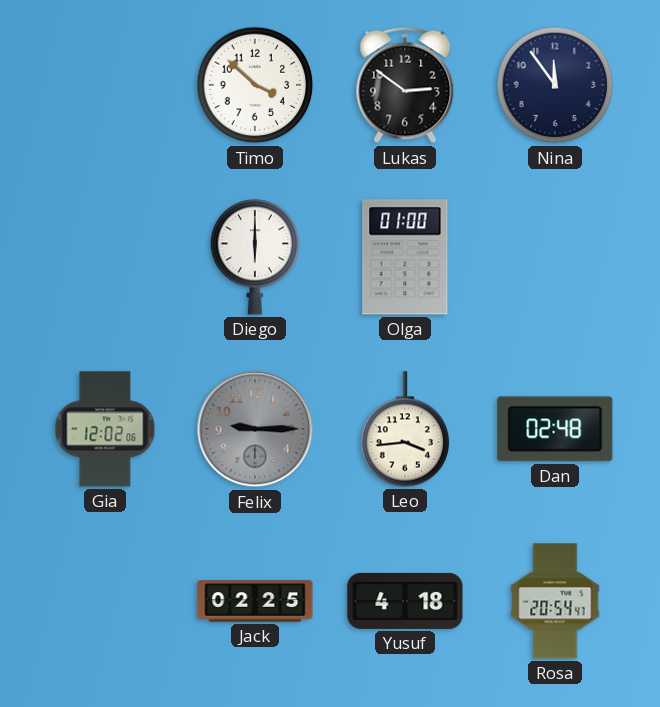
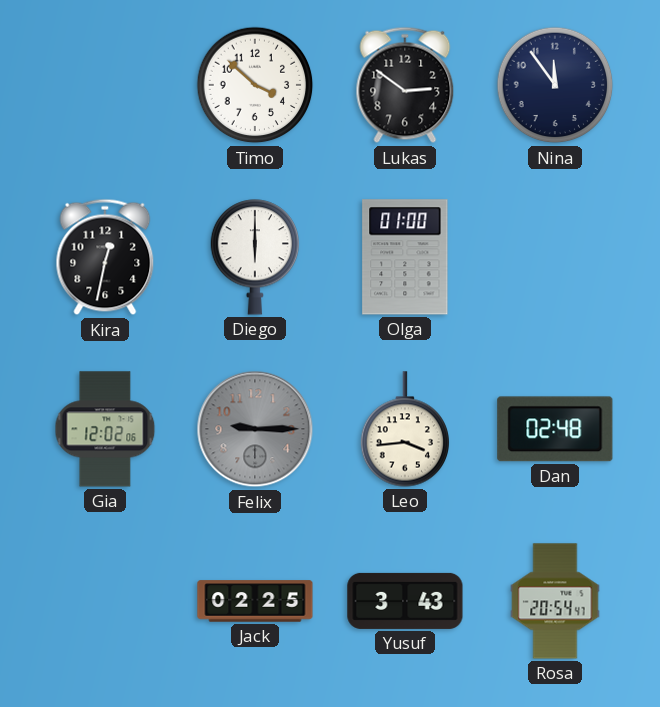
Kira: none -> 12:32 (105, 257)
Yusuf: 4:18 -> 3:43 (405, 601)
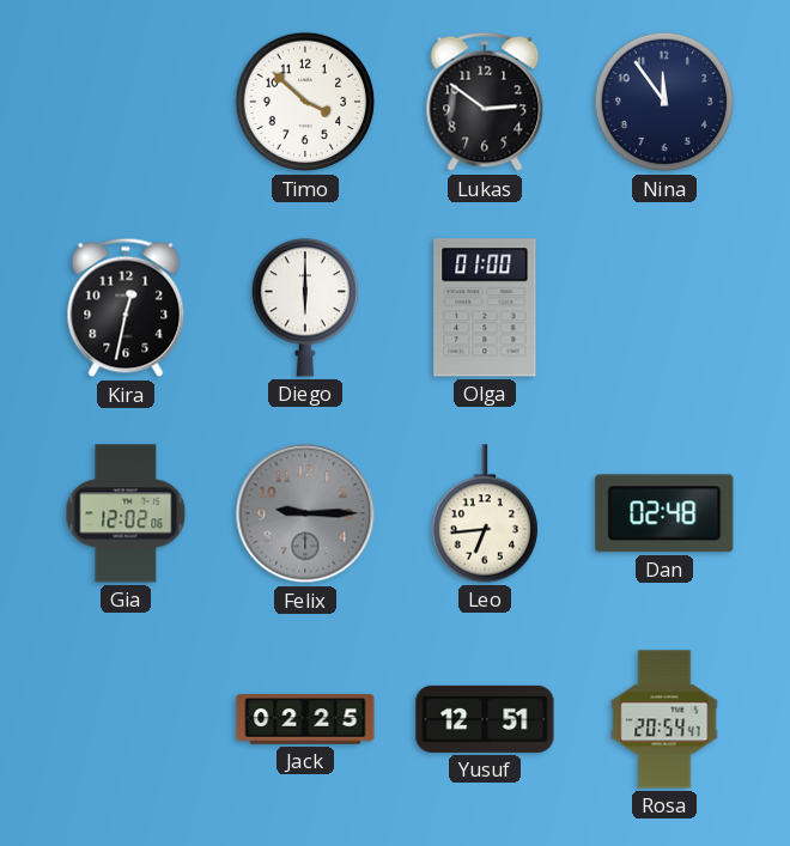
Leo: 3:44 -> 6:44 (485, 513)
Yusuf: 3:43 -> 12:51 (485, 719)
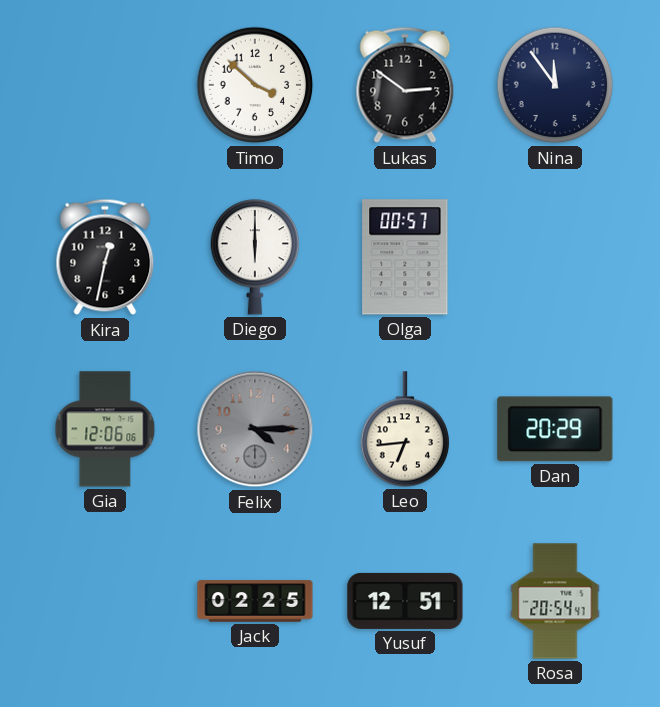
Olga: 01:00 -> 00:57 (405, 257)
Gia: 12:02 -> 12:06 (105, 429)
Felix: 9:15 -> 4:15 (255, 429)
Dan: 02:48 -> 20:29 (555, 429)
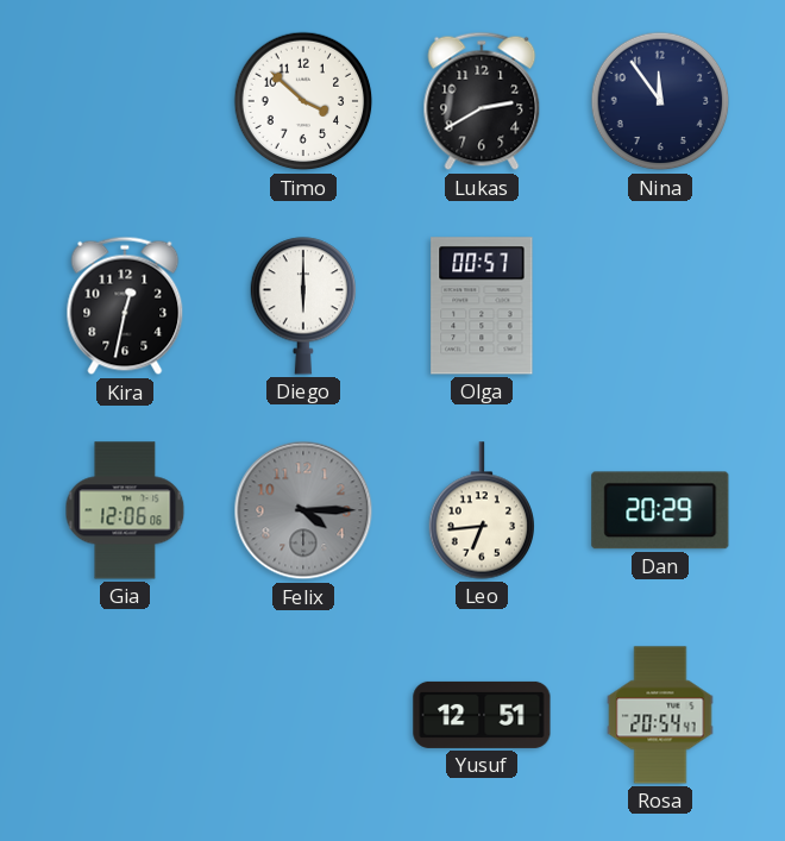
Lukas: 2:51 -> 2:40 (482, 101)
Jack: 02:25 -> none (255, 601)
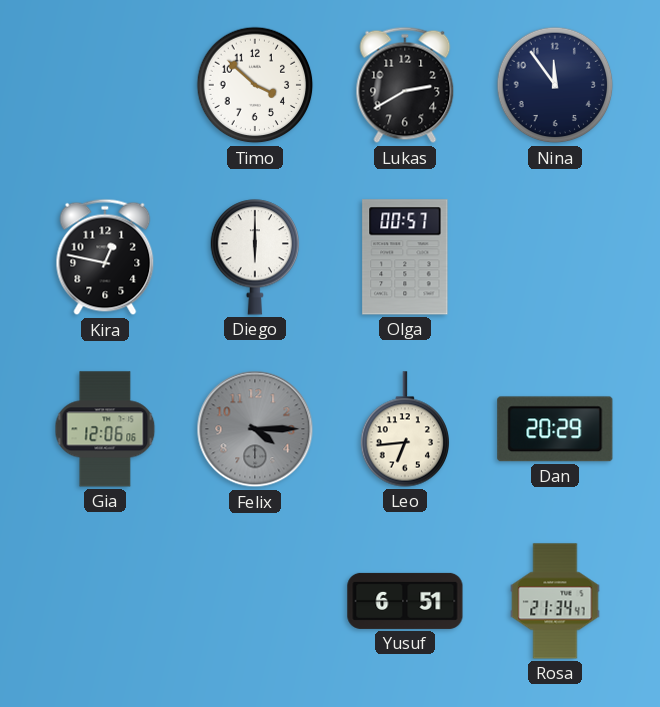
Kira: 12:32 -> 12:47 (105, 257)
Yusuf: 12:51 -> 6:51 (405, 601)
Rosa: 20:54 -> 21:34 (555, 601)
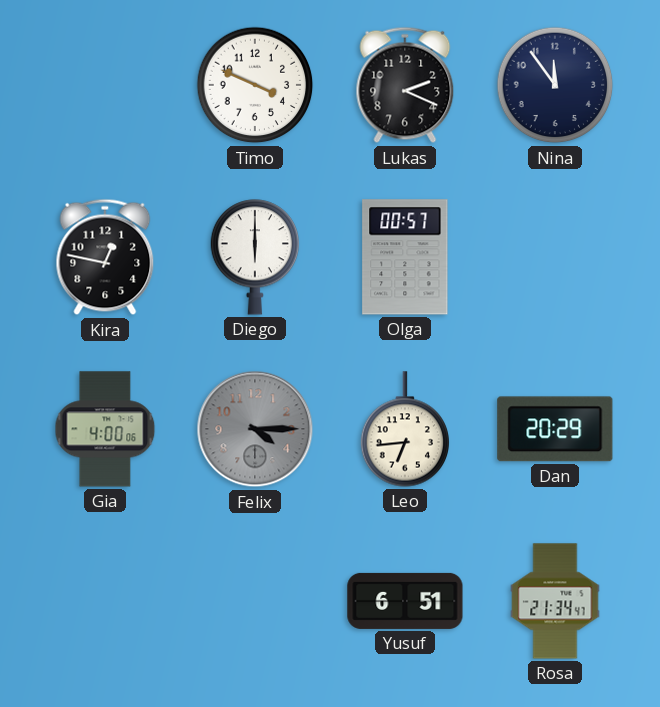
Timo: 3:52 -> 3:49 (255, 85)
Lukas: 2:40 -> 2:19 (405, 85)
Gia: 12:06 -> 4:00 (105, 429)
